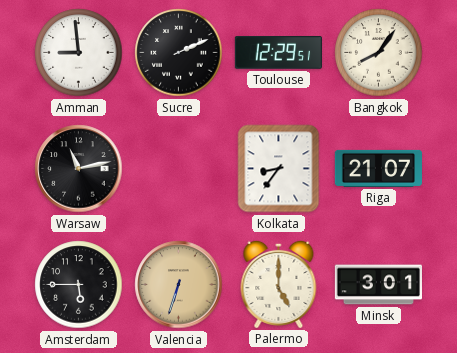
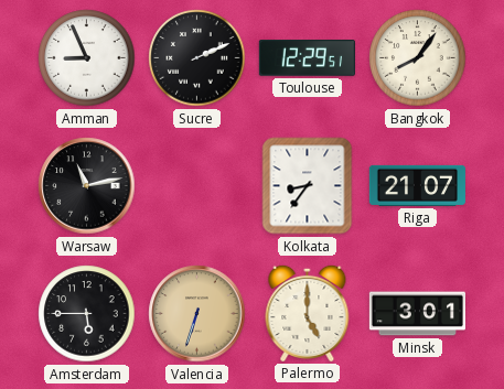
Amman: 8:59 -> 8:56 (87, 58)
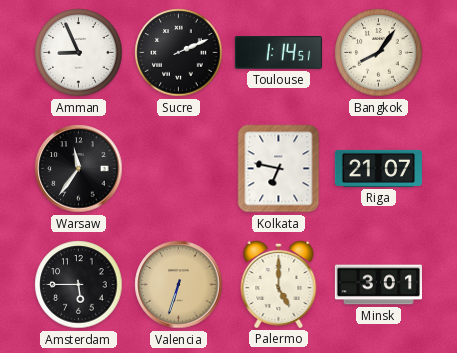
Toulouse: 12:29 -> 1:14 (278, 53)
Warsaw: 11:13 -> 11:36 (79, 169)
Kolkata: 8:36 -> 6:47 (279, 169)
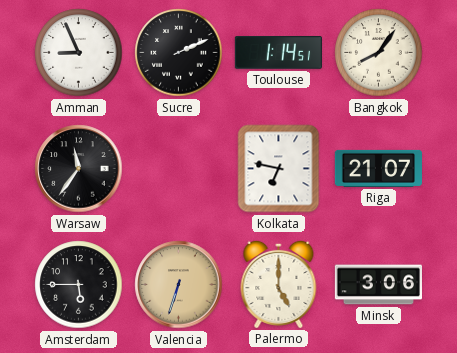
Minsk: 3:01 -> 3:06 (378, 285)
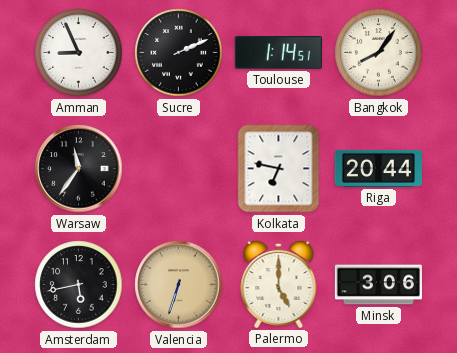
Riga: 21:07 -> 20:44 (378, 168)
Amsterdam: 5:45 -> 5:43 (79, 285)
